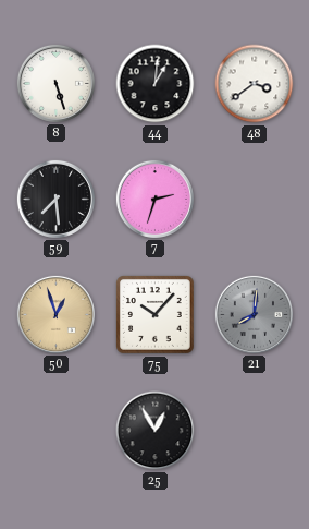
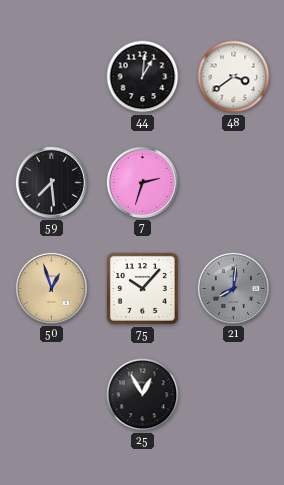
8: 5:27 -> none (55, 83)
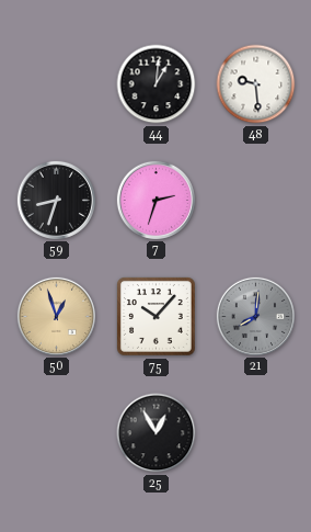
48: 3:39 -> 9:29 (256, 84)
59: 7:29 -> 8:33 (56, 200)
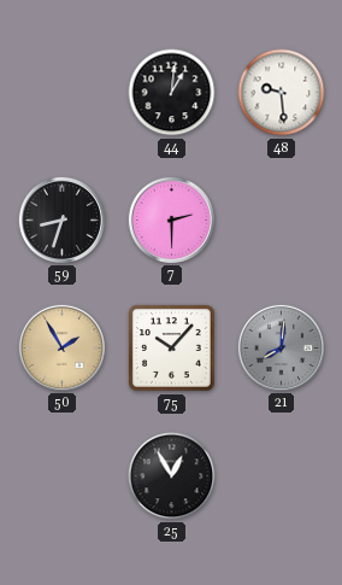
7: 2:33 -> 2:30 (171, 220)
50: 12:57 -> 1:55 (61, 347)
